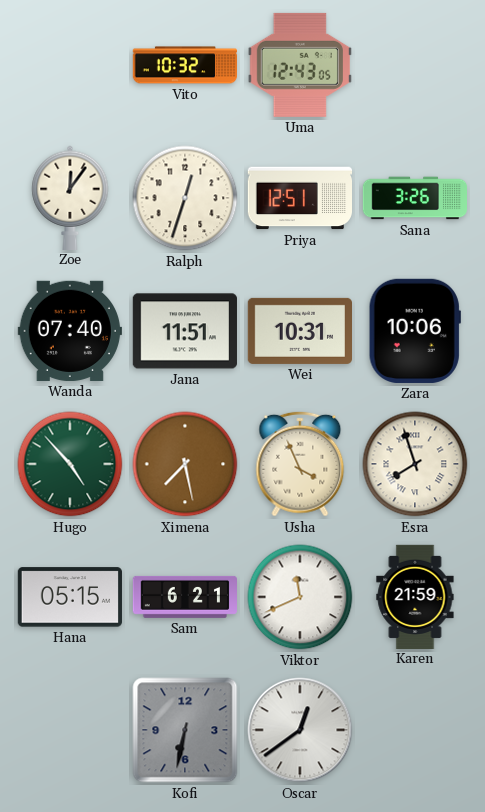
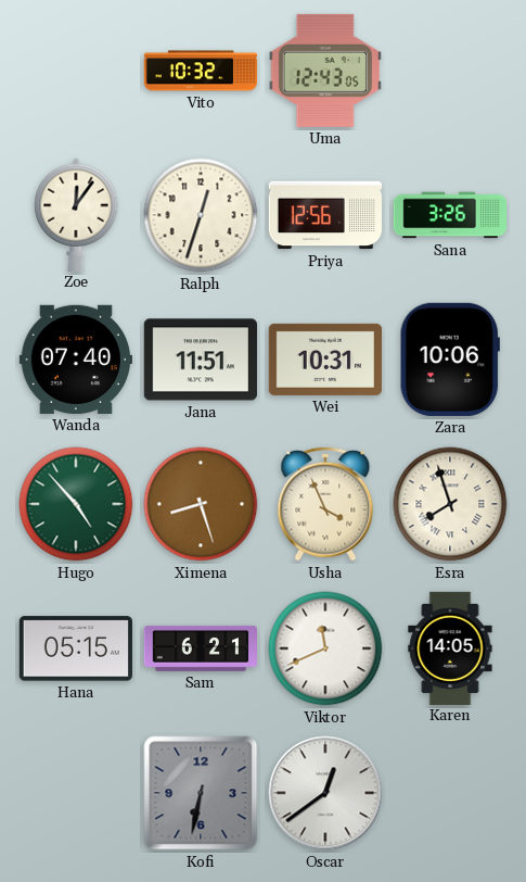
Priya: 12:51 -> 12:56 (324, 215)
Ximena: 7:28 -> 8:27 (201, 504)
Karen: 21:59 -> 14:05 (450, 647)
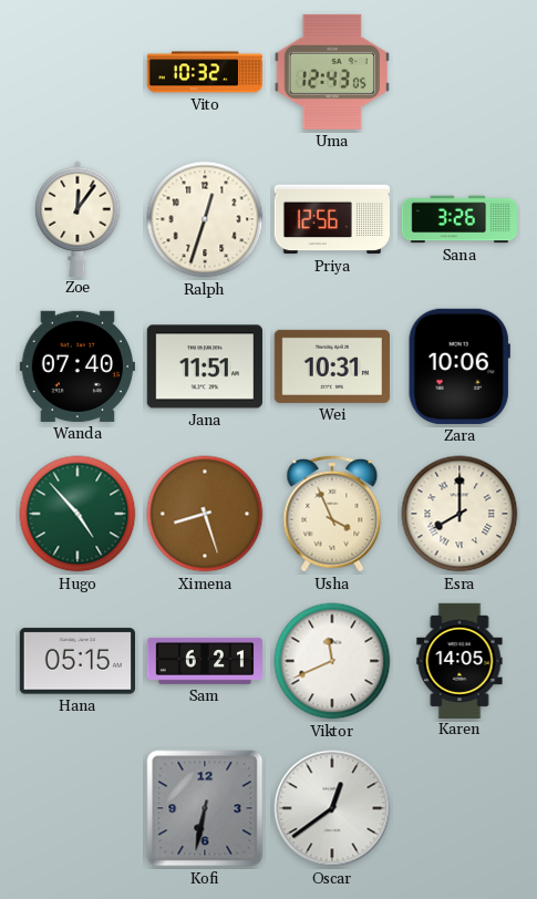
Esra: 7:57 -> 8:00 (459, 514)
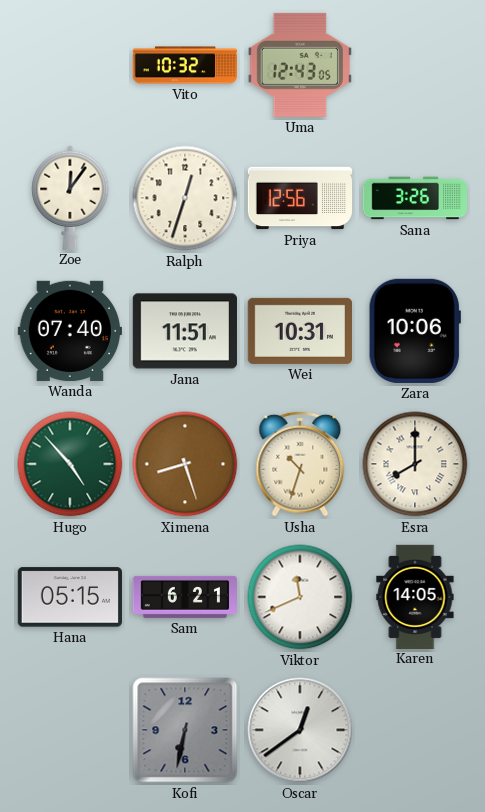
Usha: 3:56 -> 10:33 (300, 464)
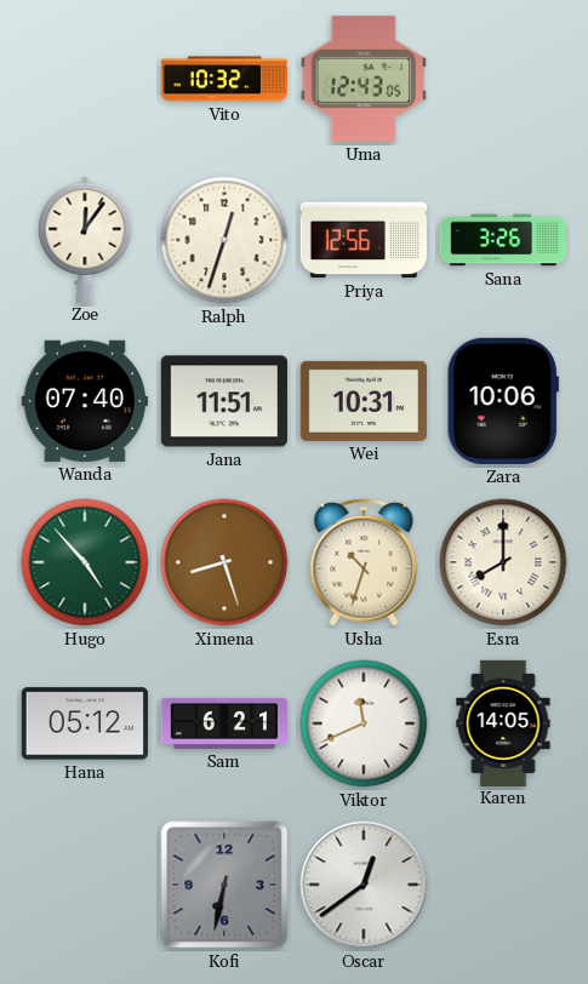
Hana: 05:15 -> 05:12 (85, 723)
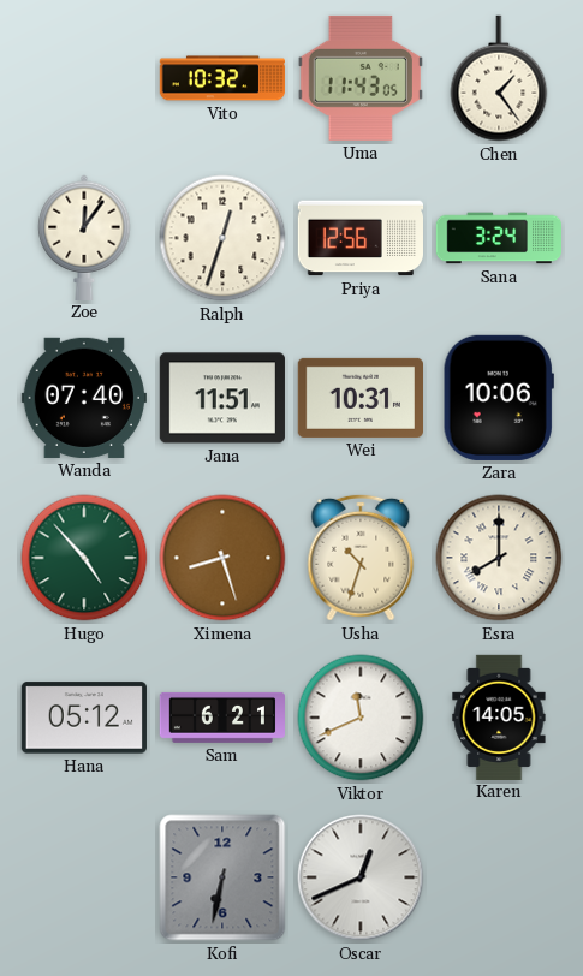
Uma: 12:43 -> 11:43 (361, 78)
Chen: none -> 1:24 (499, 78)
Sana: 3:26 -> 3:24 (498, 238)
Oscar: 12:39 -> 12:41 (361, 877)
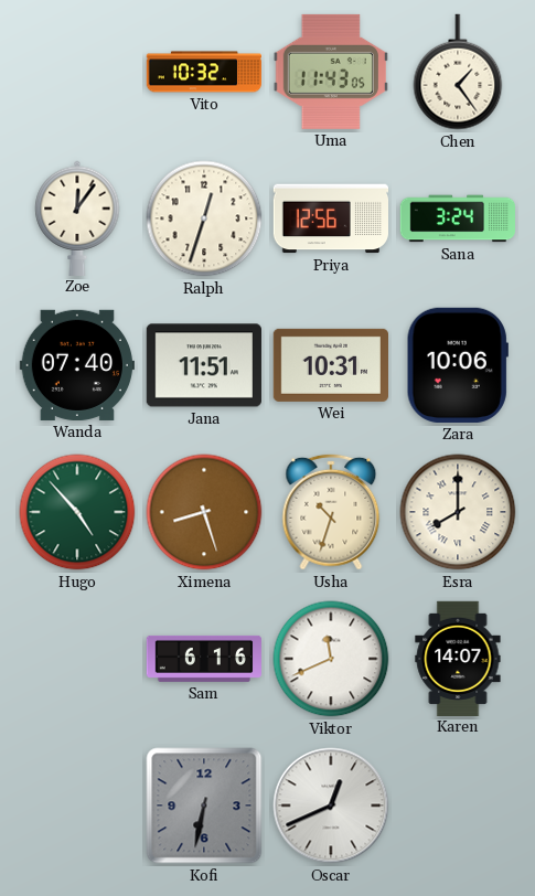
Hana: 05:12 -> none (84, 718)
Sam: 6:21 -> 6:16 (203, 659)
Karen: 14:05 -> 14:07 (458, 658)
